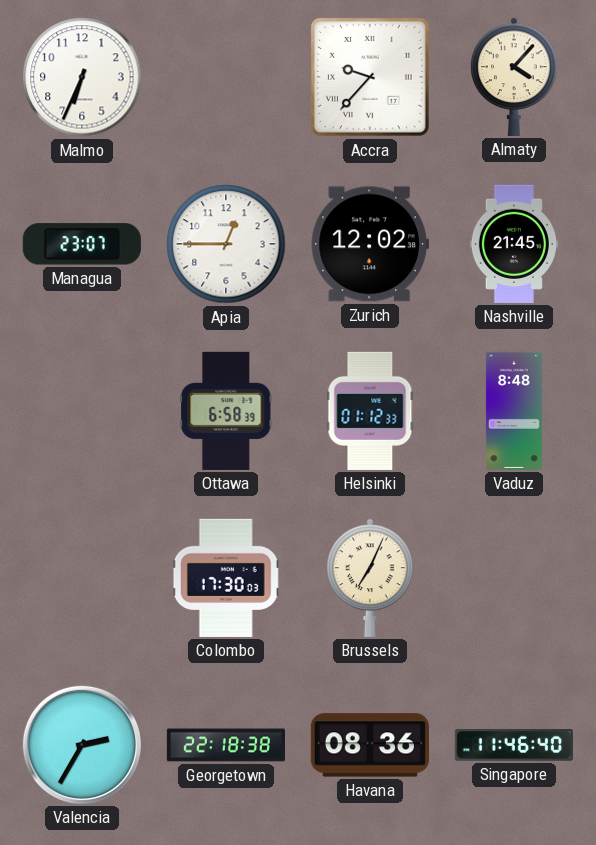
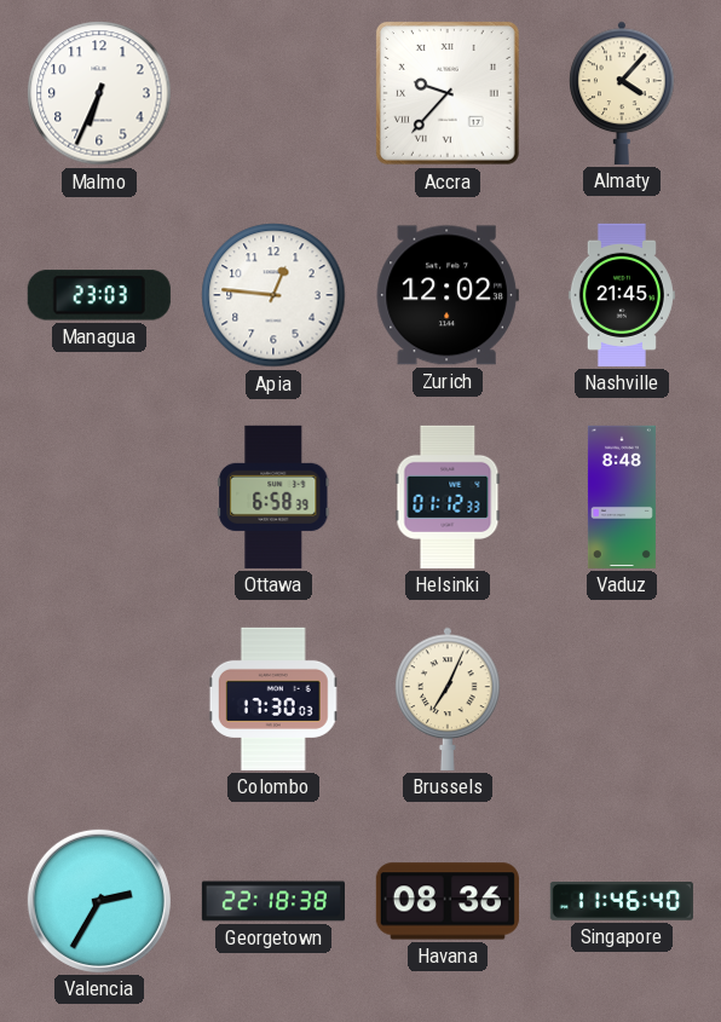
Managua: 23:07 -> 23:03 (99, 295)
Apia: 12:45 -> 12:46 (273, 295)
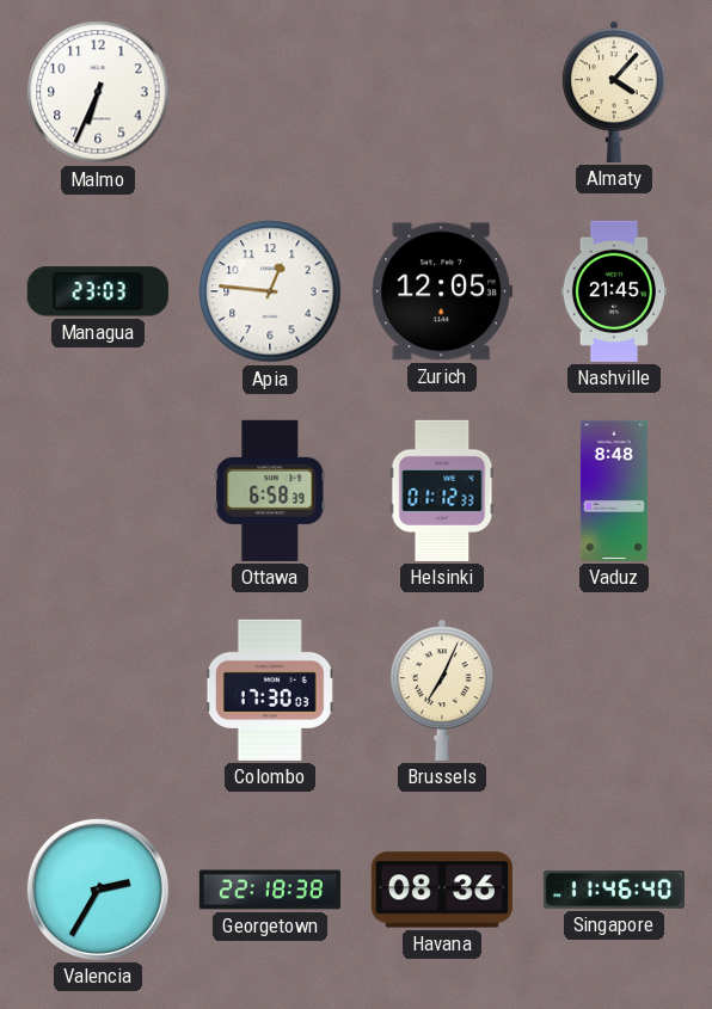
Accra: 9:37 -> none (448, 93)
Zurich: 12:02 -> 12:05 (442, 291)
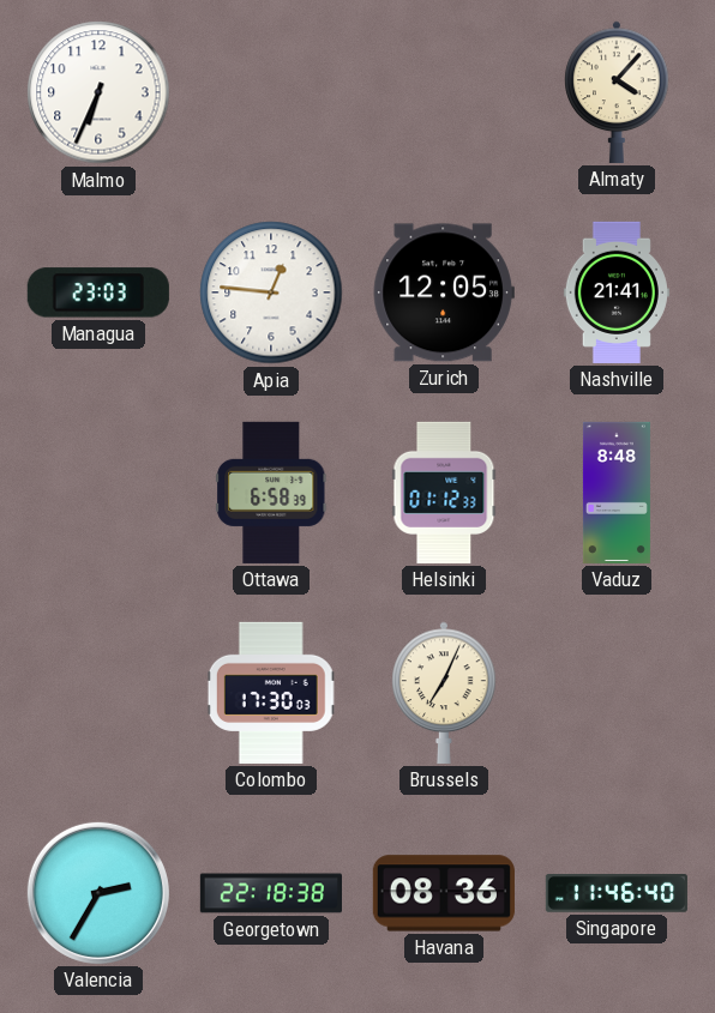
Nashville: 21:45 -> 21:41 (617, 293)
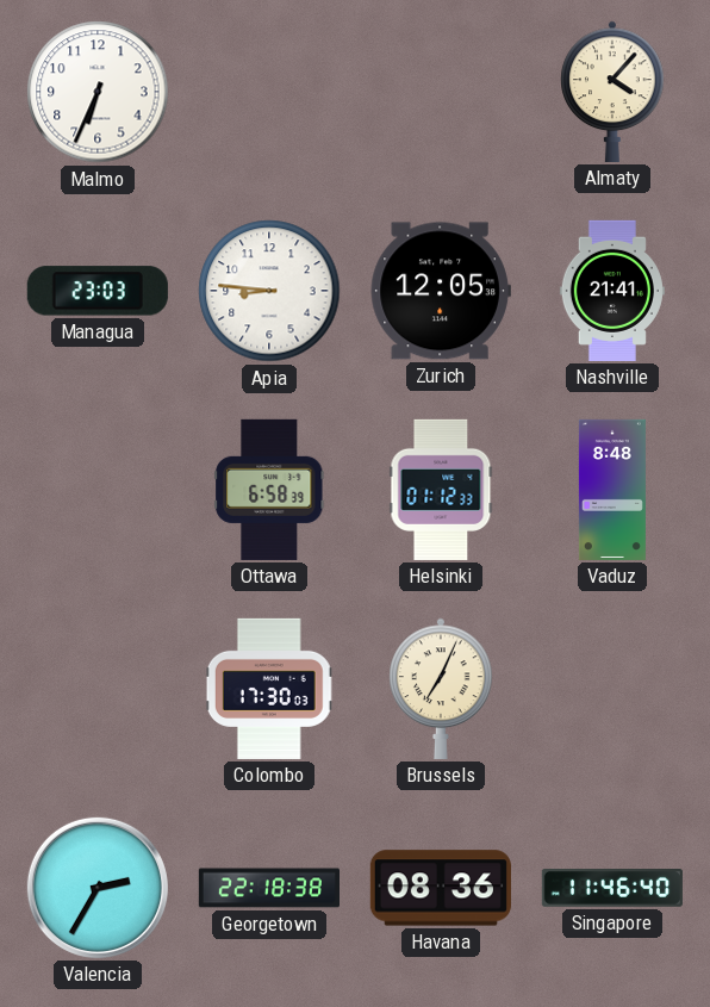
Apia: 12:46 -> 8:46 (269, 291)
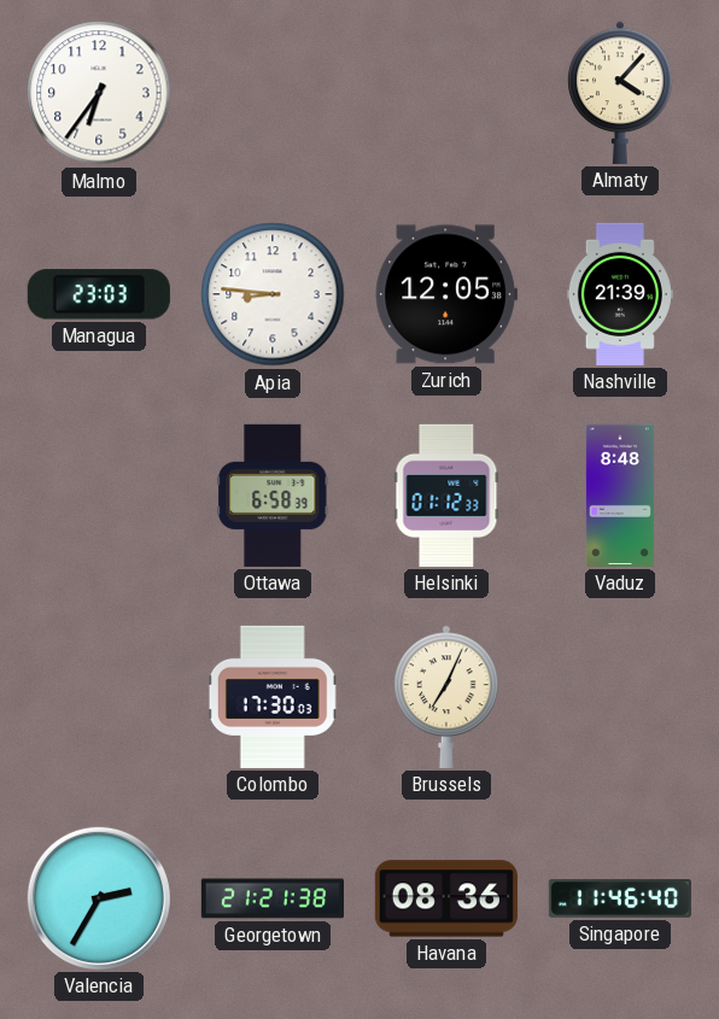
Malmo: 6:34 -> 6:36 (99, 93)
Nashville: 21:41 -> 21:39 (620, 294)
Georgetown: 22:18 -> 21:21 (271, 898)
